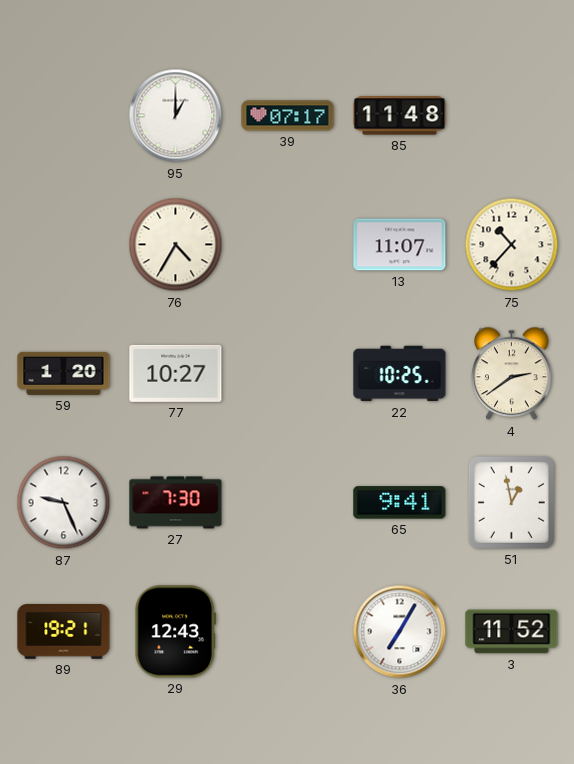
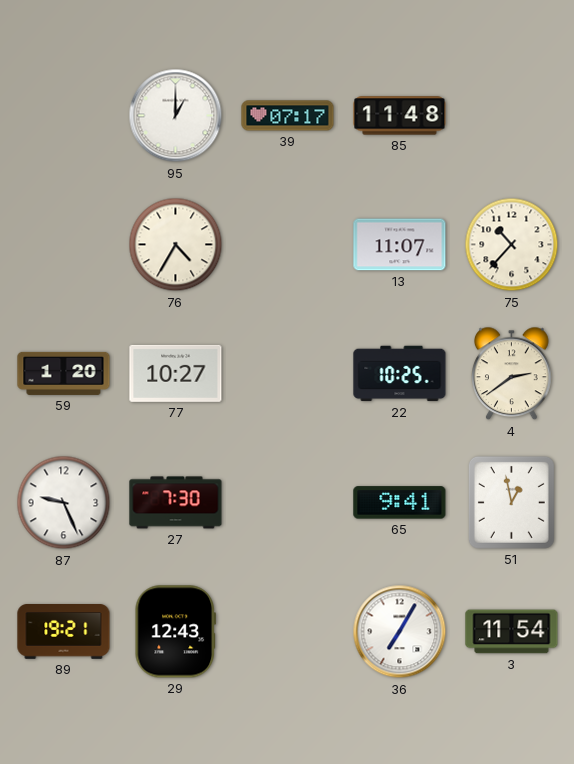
3: 11:52 -> 11:54 (512, 632)
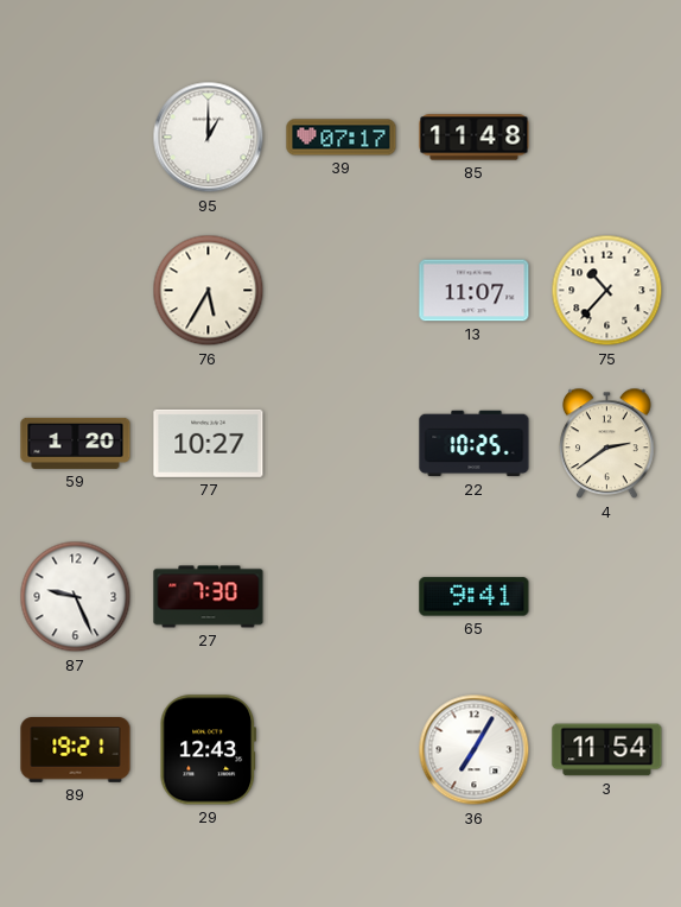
76: 4:35 -> 5:35 (209, 291)
51: 12:58 -> none (511, 502)
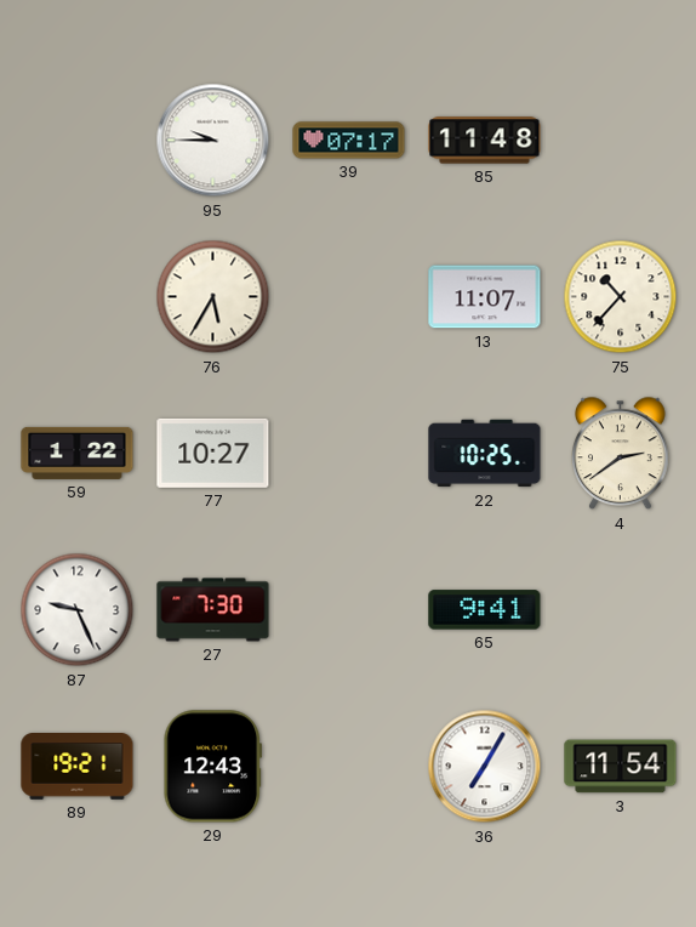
95: 1:00 -> 9:45 (213, 141)
59: 1:20 -> 1:22 (78, 453)
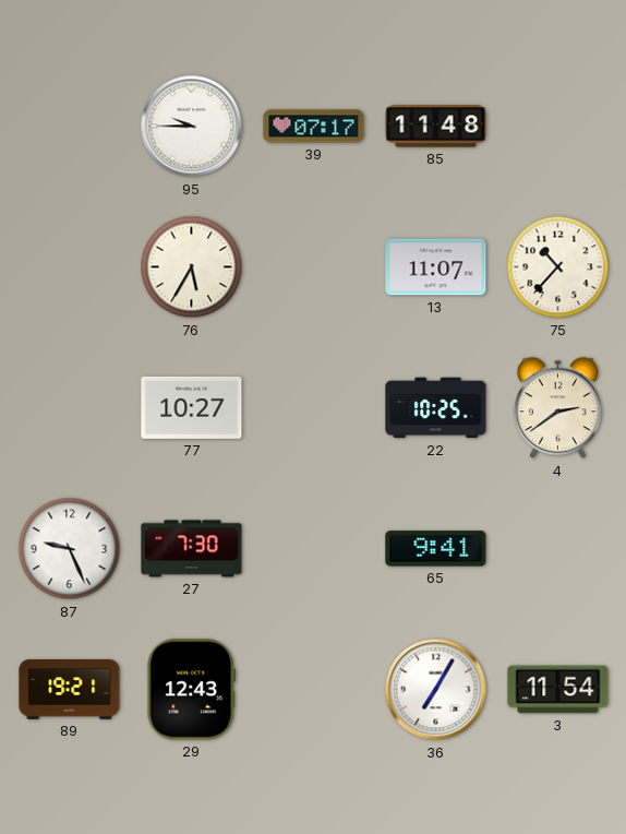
59: 1:22 -> none (78, 453)
